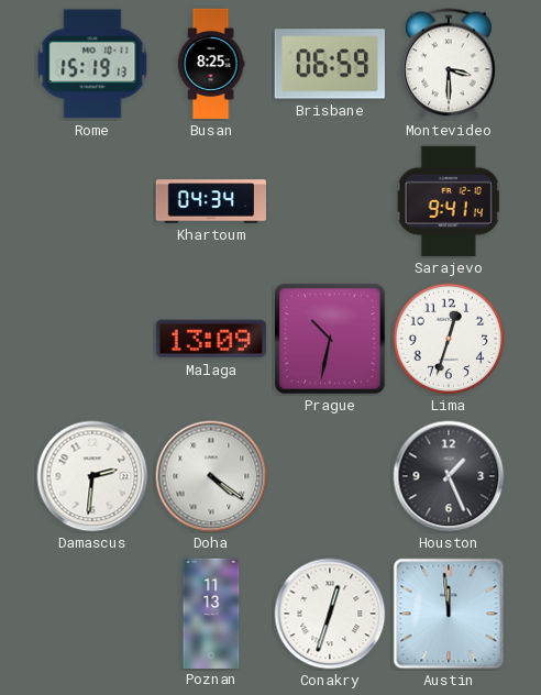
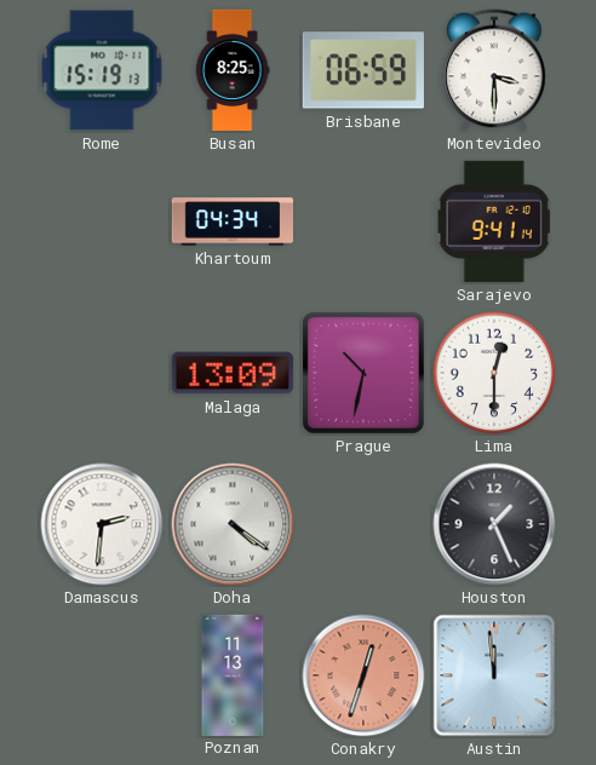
Lima: 12:33 -> 12:30 (494, 373)
Conakry dial: white -> salmon (363, 675)
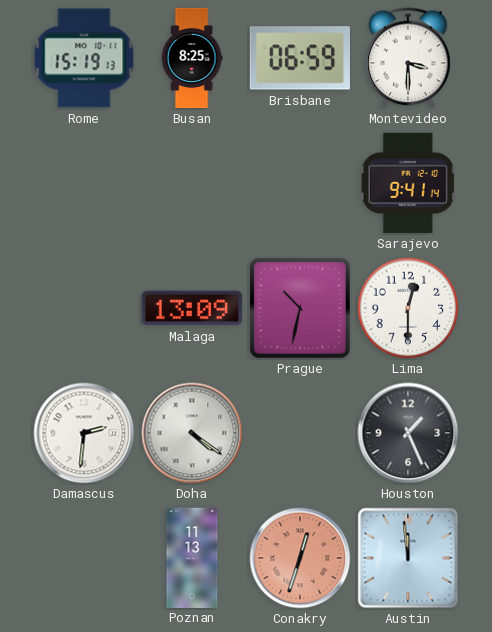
Khartoum: 04:34 -> none (231, 222)
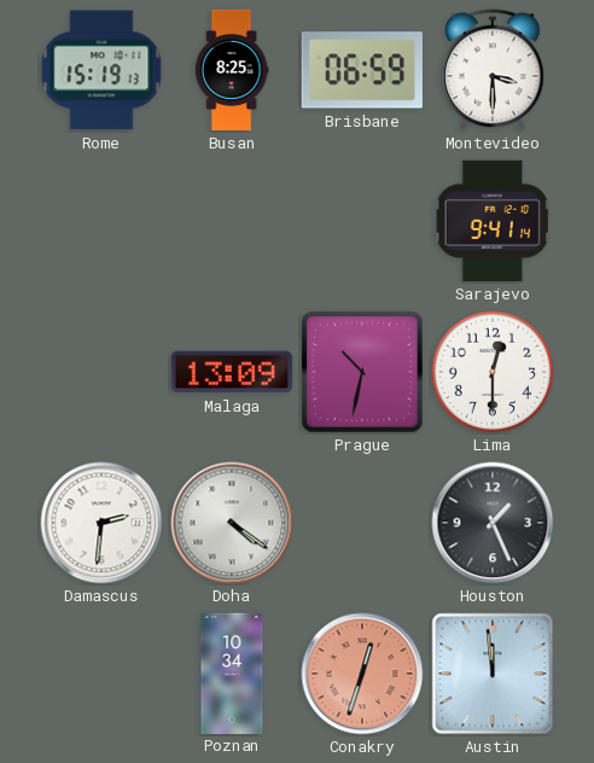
Poznan: 11:13 -> 10:34 (232, 672)
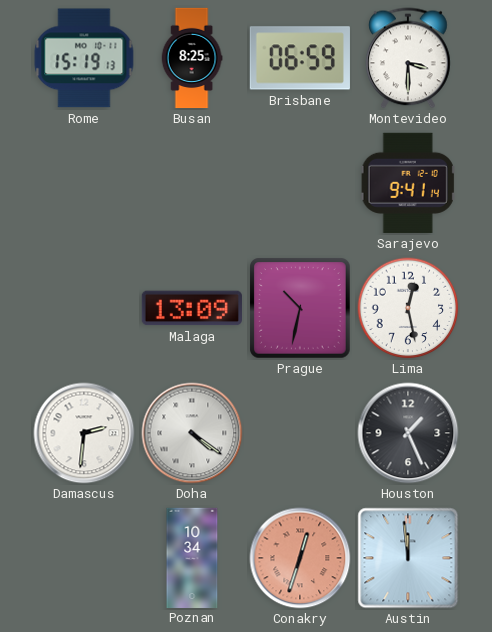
Lima: 12:30 -> 12:28 (408, 308)
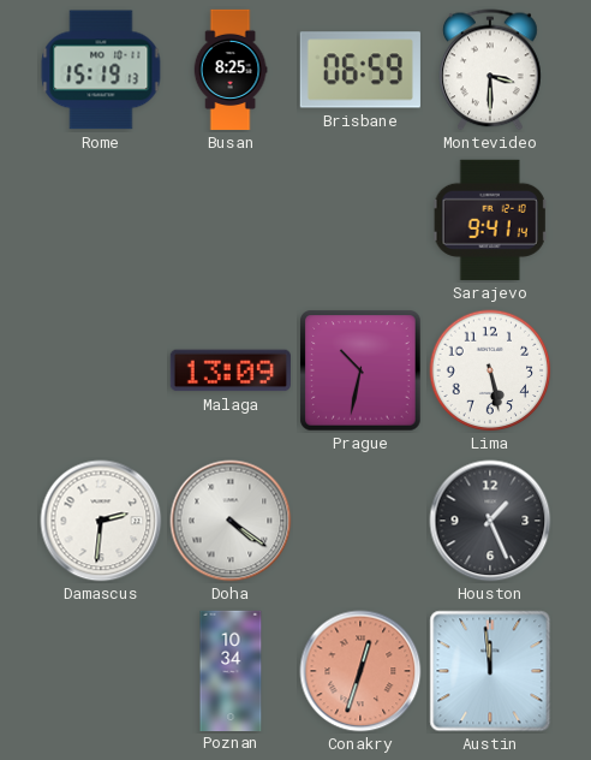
Lima: 12:28 -> 5:28 (490, 370)
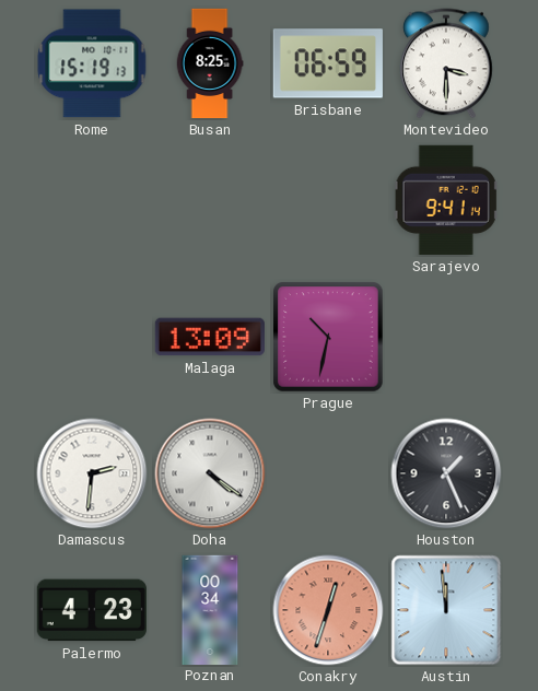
Lima: 5:28 -> none (490, 370)
Palermo: none -> 4:23 (92, 610)
Poznan: 10:34 -> 00:34 (210, 609)
